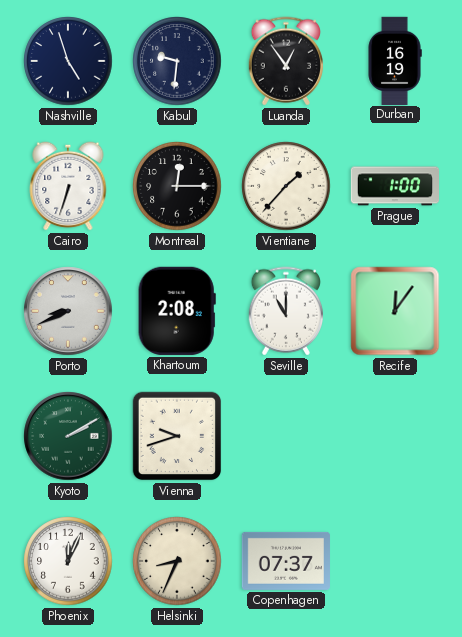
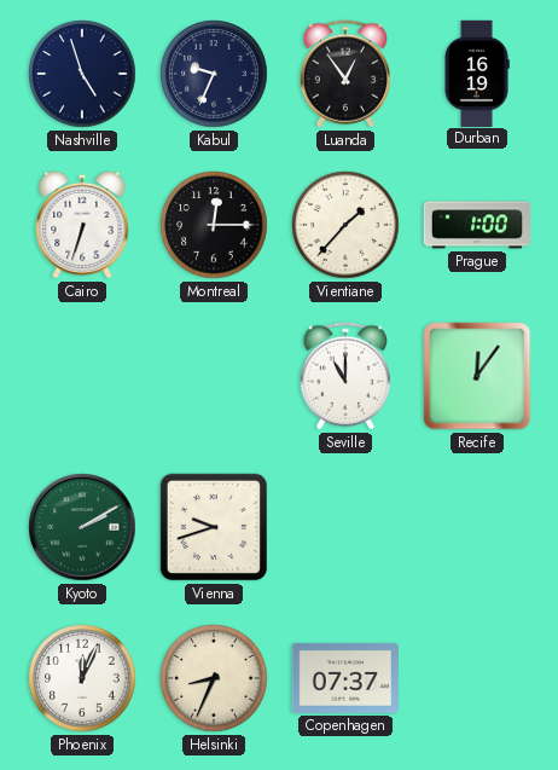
Kabul: 9:31 -> 9:34 (214, 74)
Porto: 8:41 -> none (68, 311)
Khartoum: 2:08 -> none (177, 311)
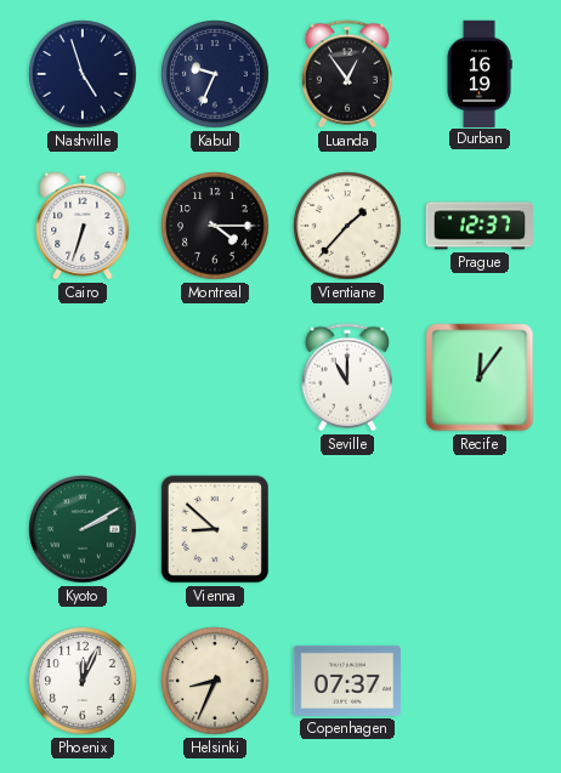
Montreal: 12:15 -> 4:15 (215, 226)
Prague: 1:00 -> 12:37 (478, 226)
Vienna: 9:42 -> 8:52 (215, 529)
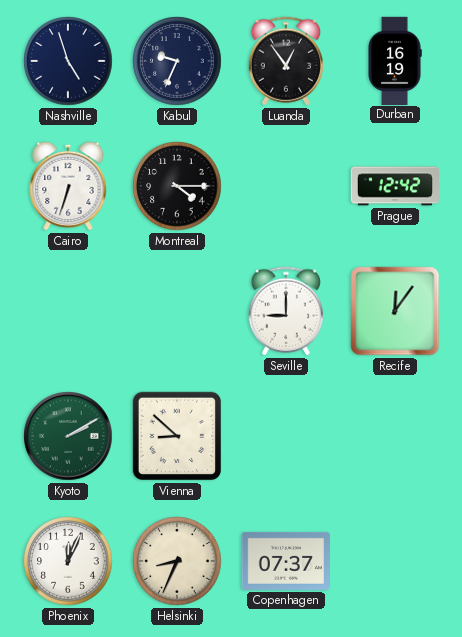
Vientiane: 1:37 -> none (347, 226)
Prague: 12:37 -> 12:42 (394, 186)
Seville: 11:00 -> 9:00 (285, 311)
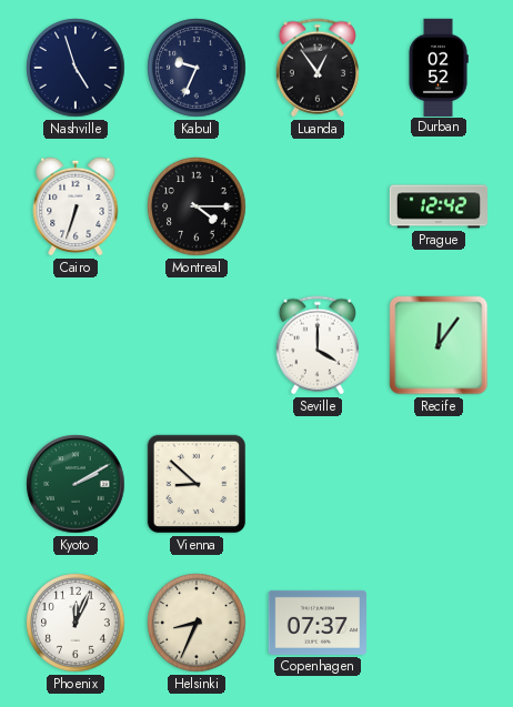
Durban: 16:19 -> 02:52 (439, 67)
Seville: 9:00 -> 4:00 (316, 345)
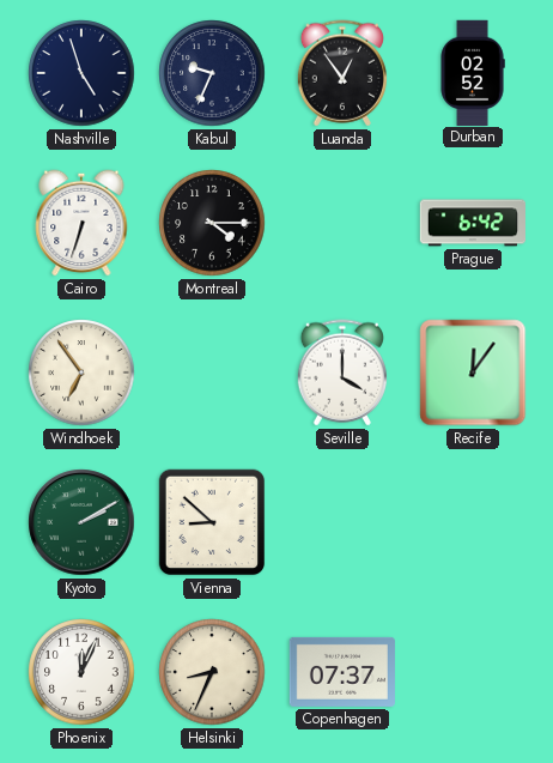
Prague: 12:42 -> 6:42 (472, 223)
Windhoek: none -> 6:54 (81, 373)
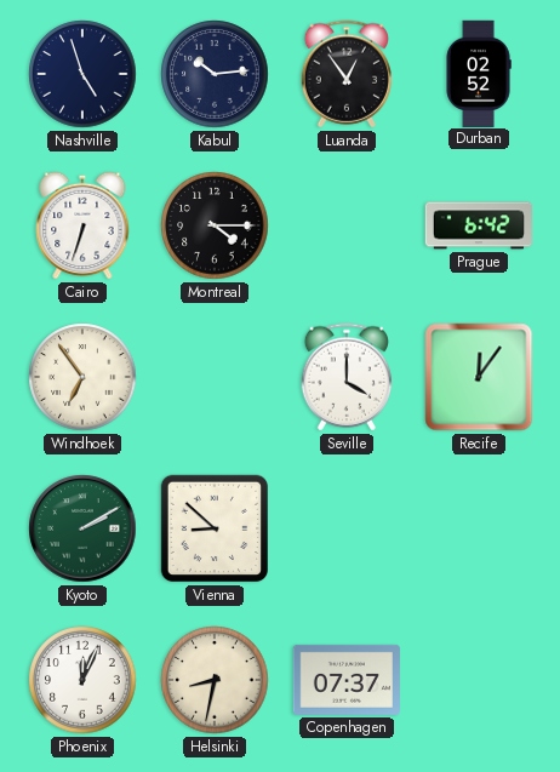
Kabul: 9:34 -> 10:14 (215, 74)
Helsinki: 8:34 -> 8:32 (215, 680)
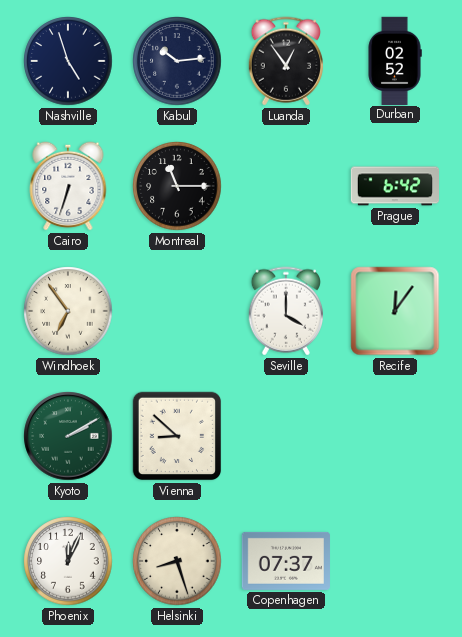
Montreal: 4:15 -> 11:15 (177, 186)
Helsinki: 8:32 -> 8:27 (177, 561)
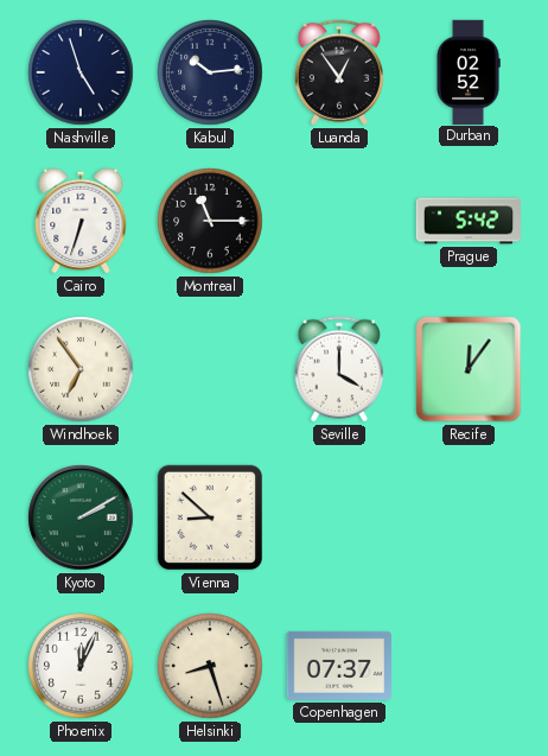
Prague: 6:42 -> 5:42 (467, 221)
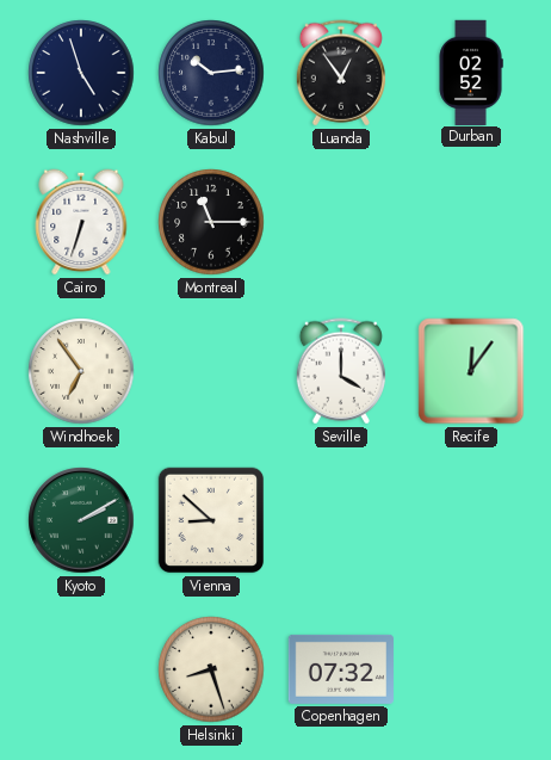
Prague: 5:42 -> none (467, 221)
Phoenix: 12:04 -> none (81, 666)
Copenhagen: 07:37 -> 07:32 (341, 669)
